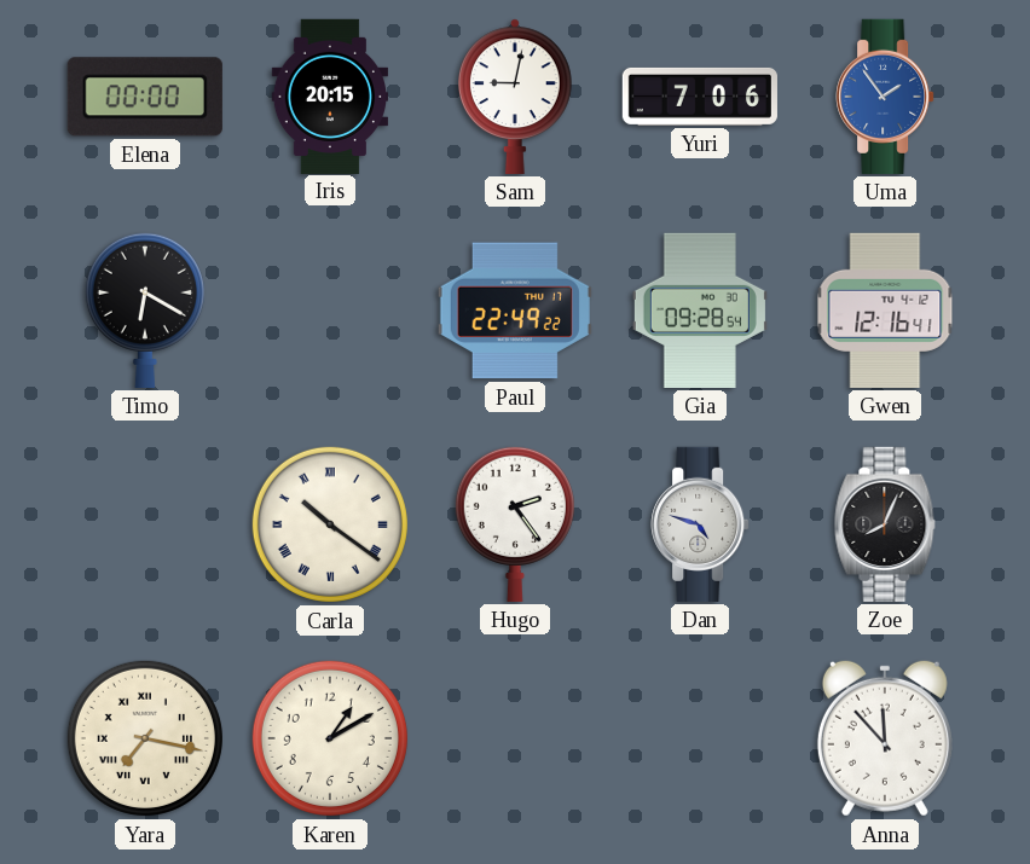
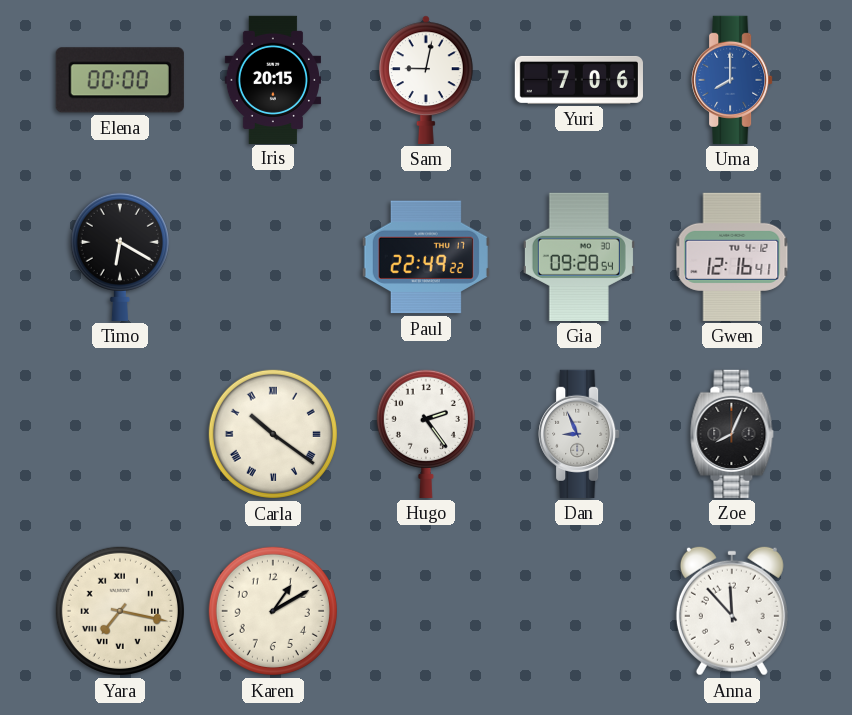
Uma: 1:54 -> 8:00 (732, 80)
Dan: 4:48 -> 8:56 (579, 434)
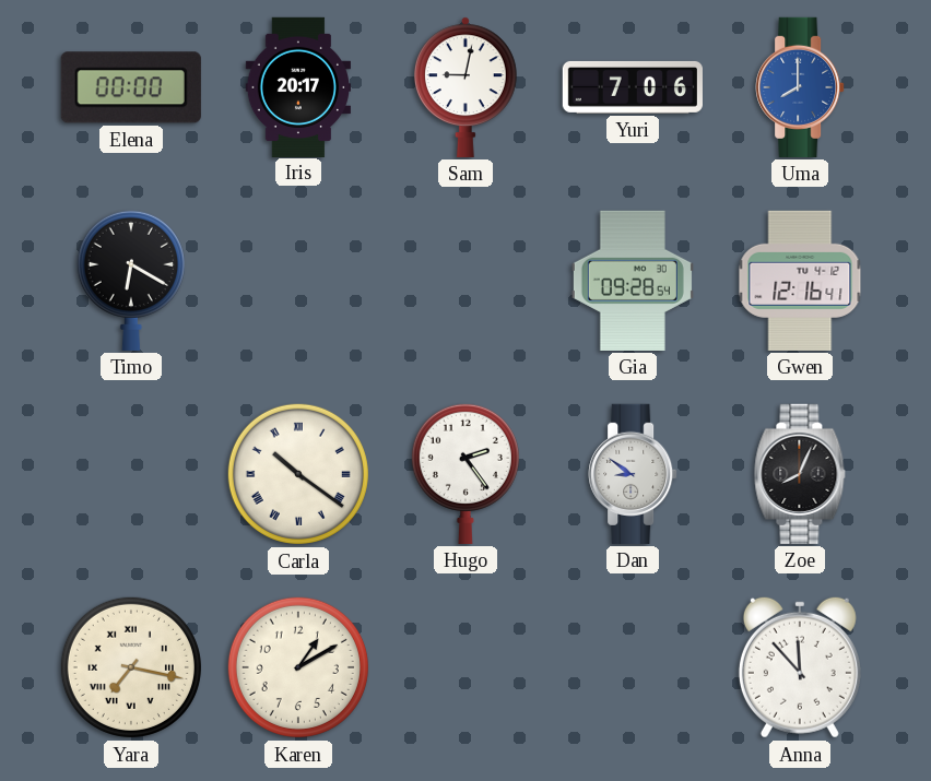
Iris: 20:15 -> 20:17 (297, 86)
Paul: 22:49 -> none (426, 257)
Dan: 8:56 -> 8:51 (633, 474)
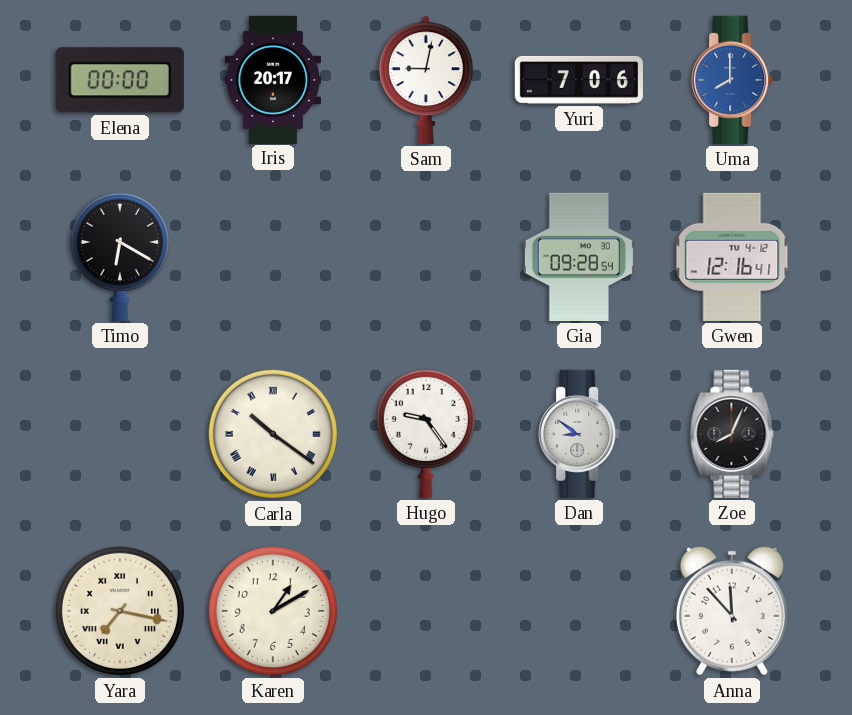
Hugo: 2:24 -> 9:24 (426, 433)
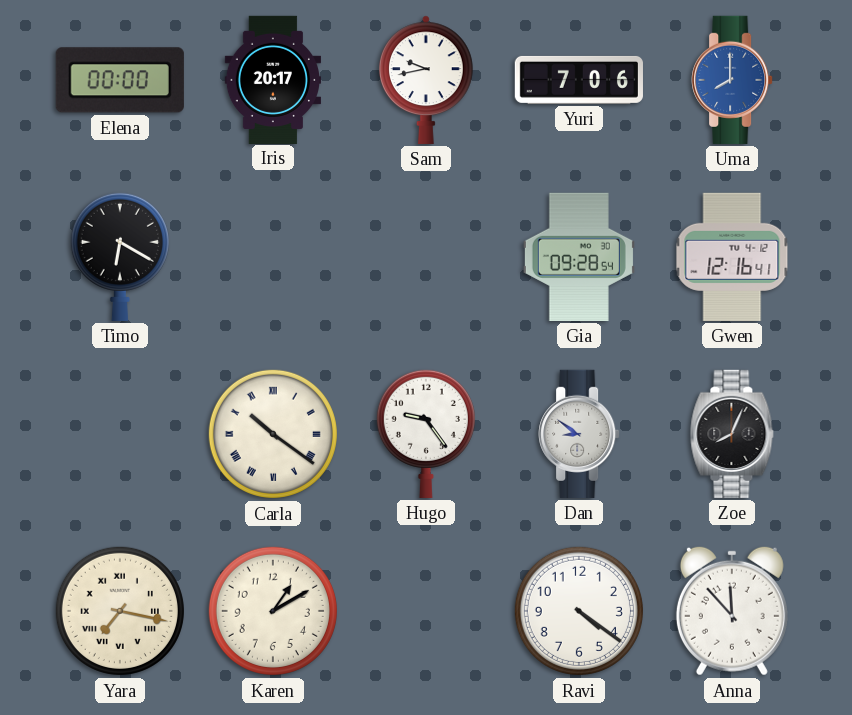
Sam: 9:02 -> 9:43 (426, 80)
Ravi: none -> 4:21 (579, 611)
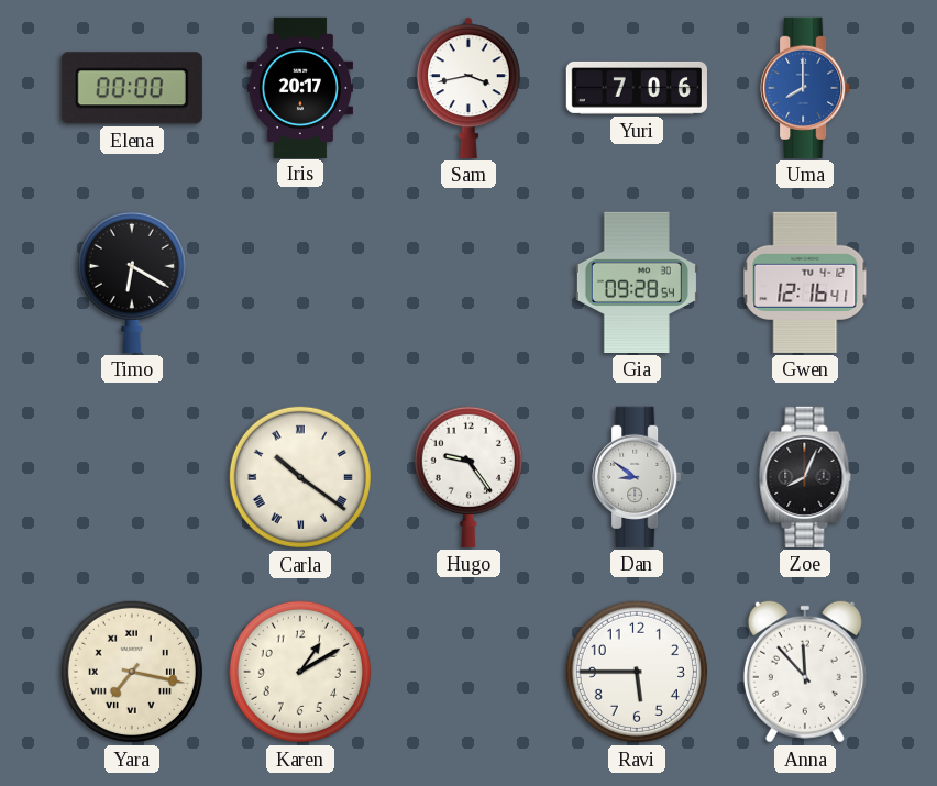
Sam: 9:43 -> 3:43 (468, 88)
Ravi: 4:21 -> 5:45 (637, 672)
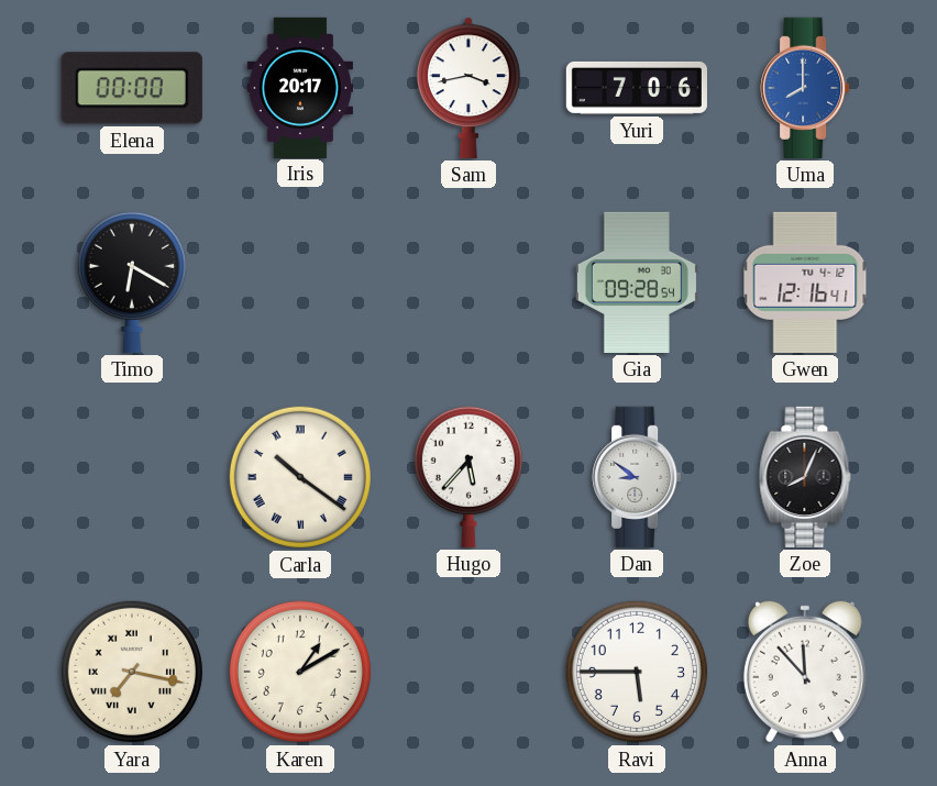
Hugo: 9:24 -> 5:37 (468, 476)
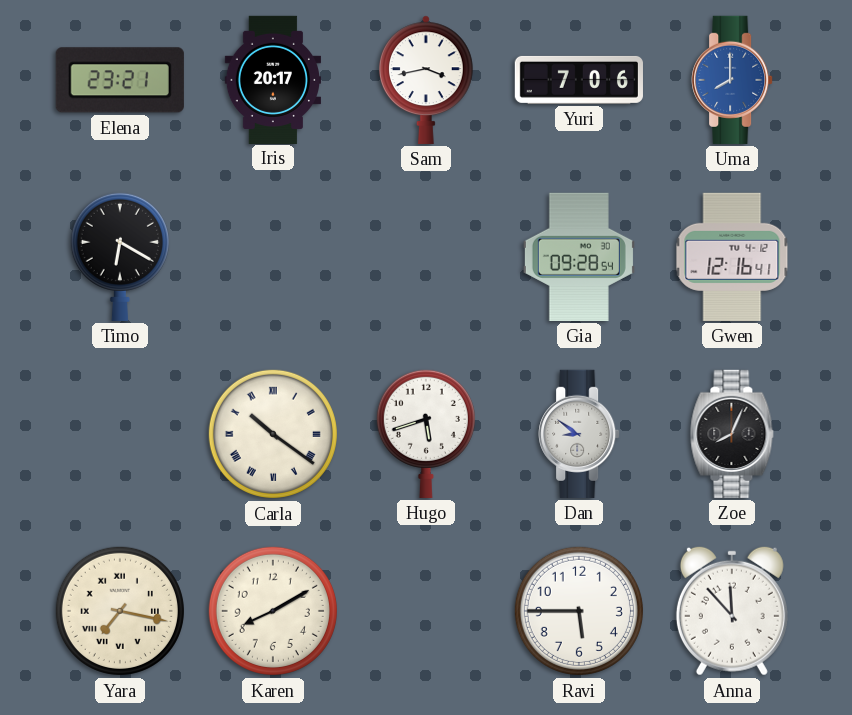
Elena: 00:00 -> 23:21 (120, 80)
Hugo: 5:37 -> 5:42 (426, 433)
Karen: 1:10 -> 8:10 (273, 611)
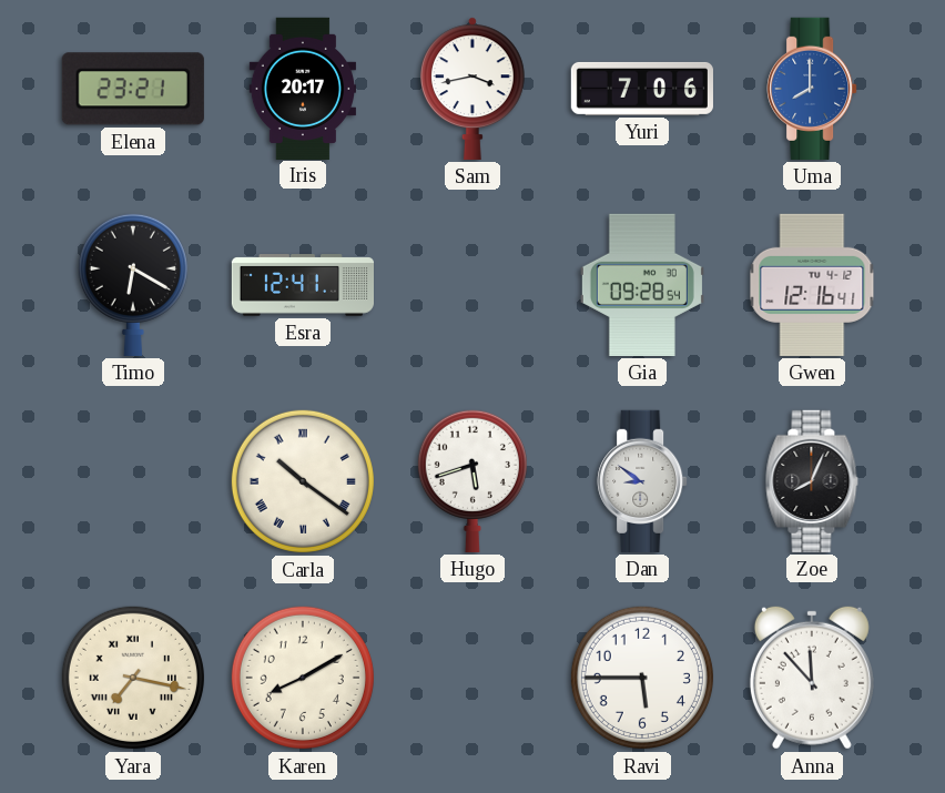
Esra: none -> 12:41 (302, 286)
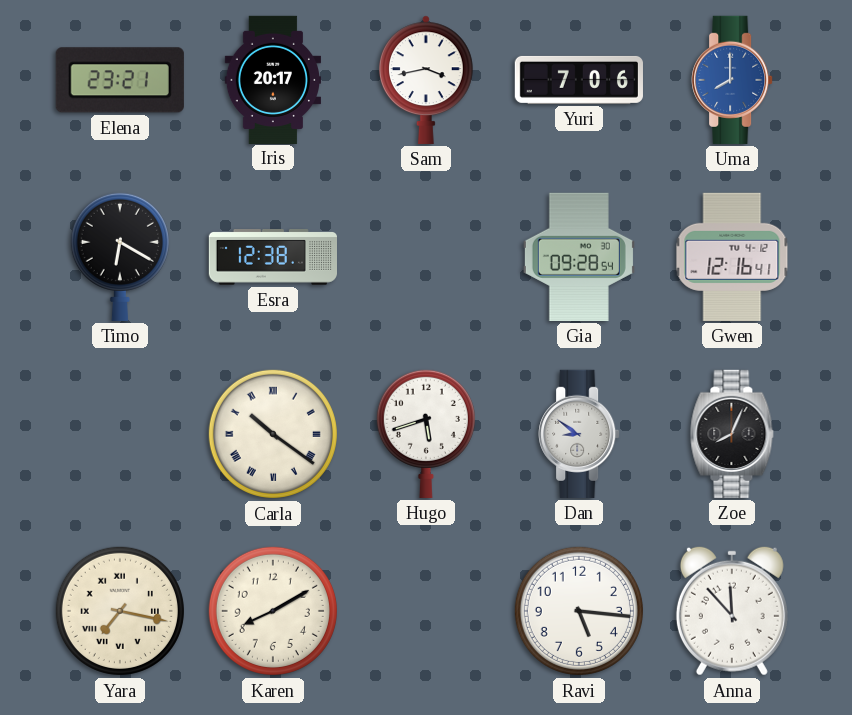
Esra: 12:41 -> 12:38 (272, 258)
Ravi: 5:45 -> 5:16 (579, 611)
